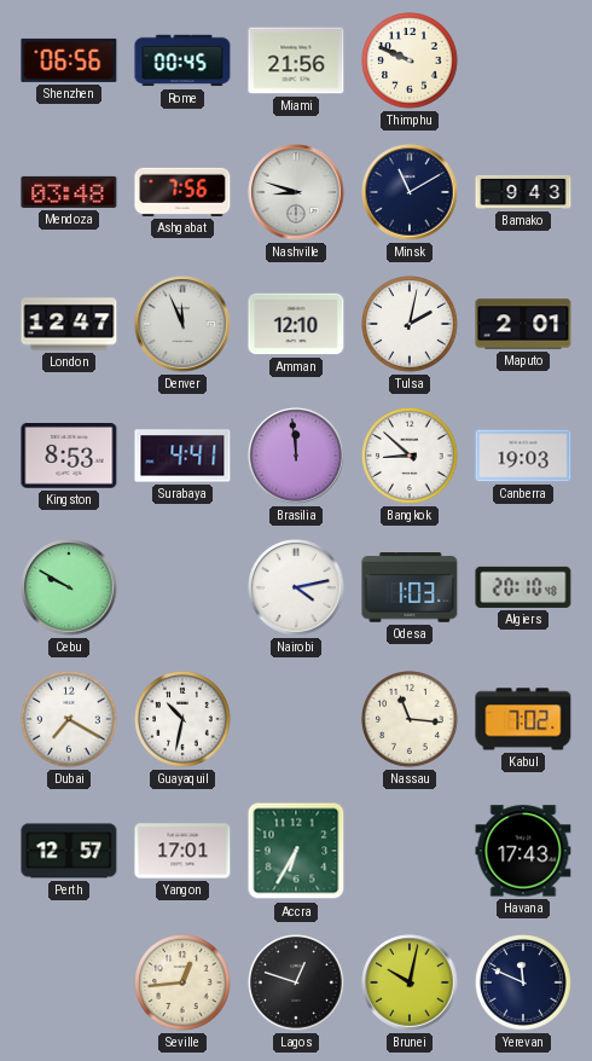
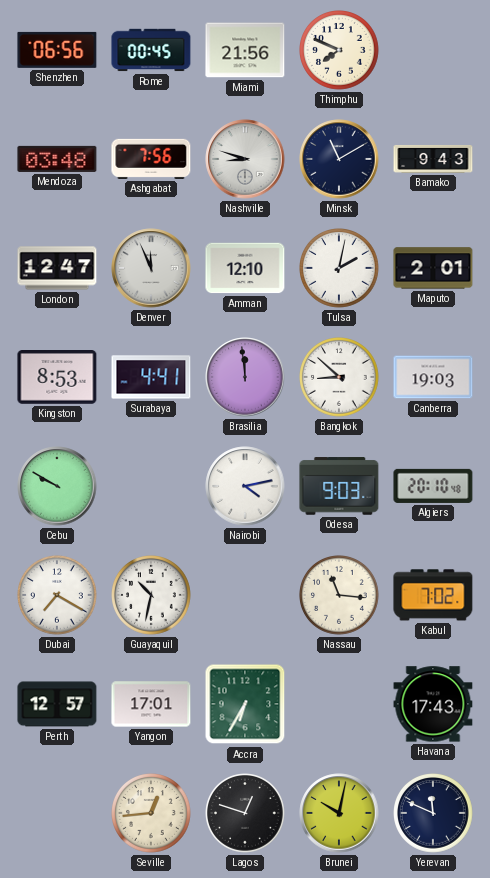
Thimphu: 9:49 -> 7:49 (340, 51)
Odesa: 1:03 -> 9:03 (339, 486)
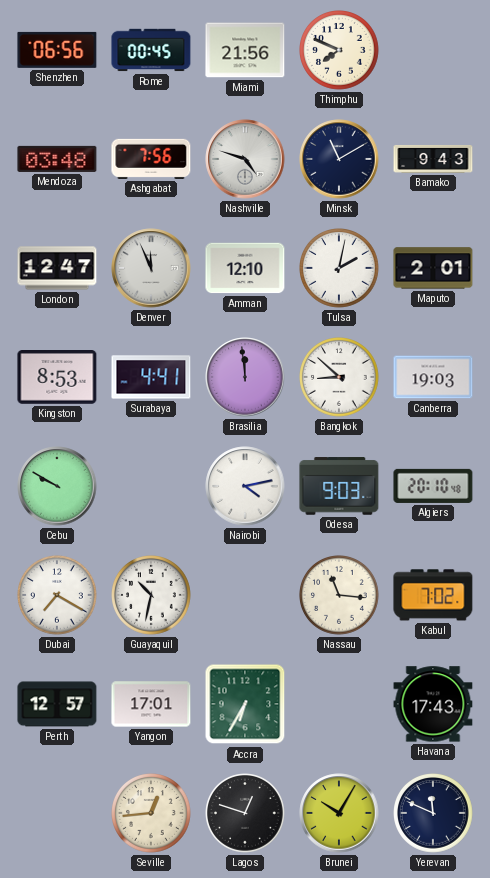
Nashville: 8:48 -> 4:48 (245, 159)
Brunei: 10:02 -> 10:05 (339, 813)
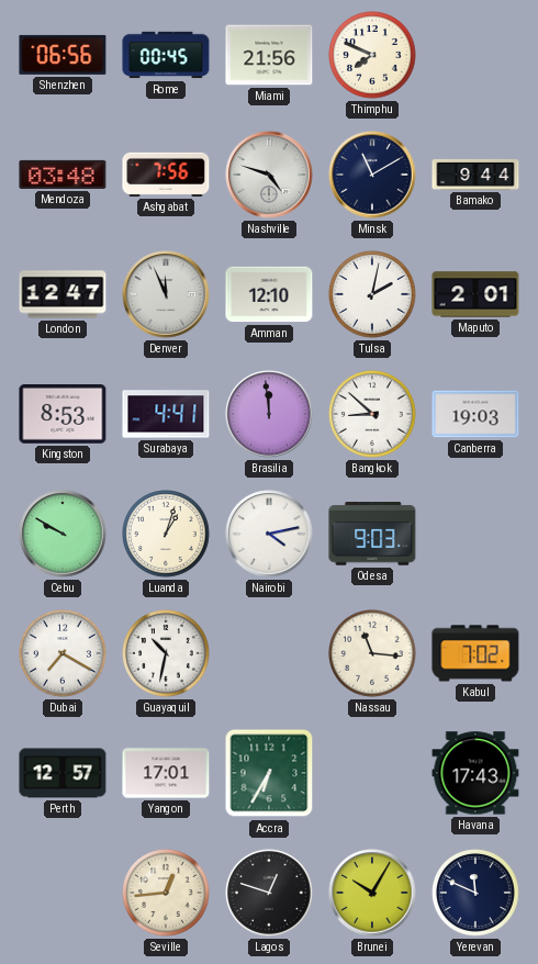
Bamako: 9:43 -> 9:44 (475, 175)
Luanda: none -> 1:03 (167, 535)
Algiers: 20:10 -> none (433, 486)
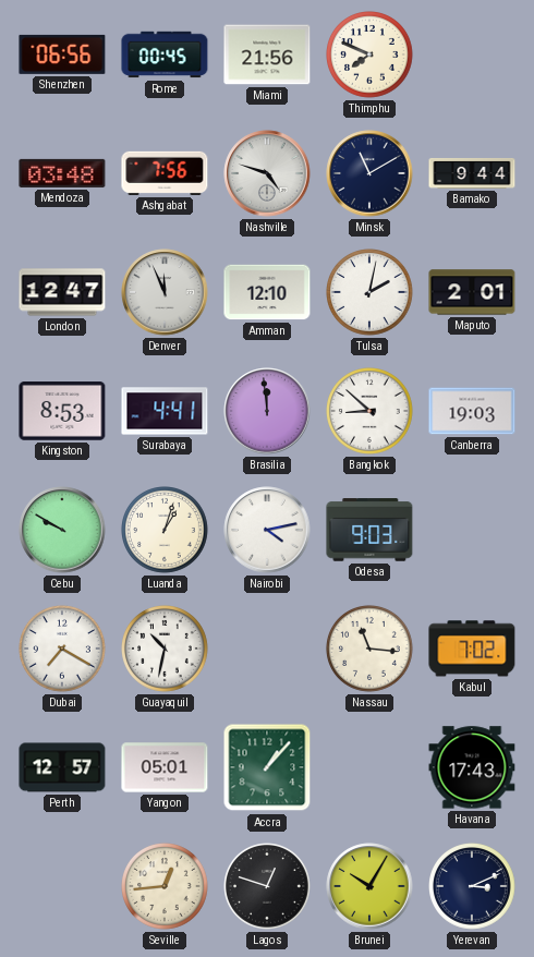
Yangon: 17:01 -> 05:01 (165, 767)
Accra: 6:35 -> 1:07 (267, 767)
Yerevan: 11:49 -> 3:11 (473, 887)
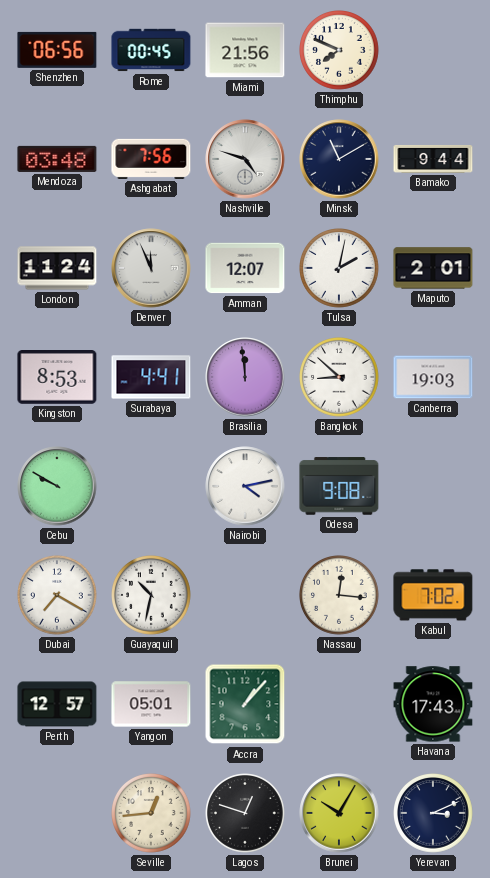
London: 12:47 -> 11:24 (57, 268)
Amman: 12:10 -> 12:07 (245, 268)
Luanda: 1:03 -> none (166, 531)
Odesa: 9:03 -> 9:08 (339, 486)
Nassau: 11:16 -> 12:16 (340, 596)
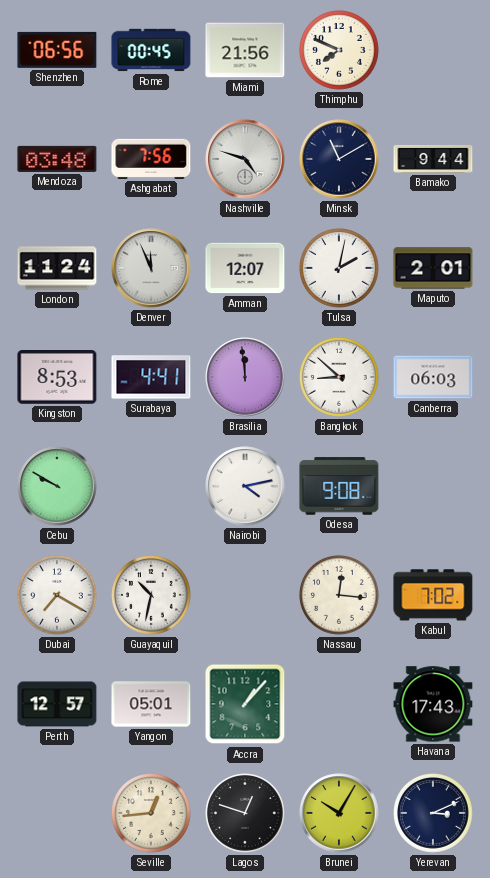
Canberra: 19:03 -> 06:03 (433, 377)
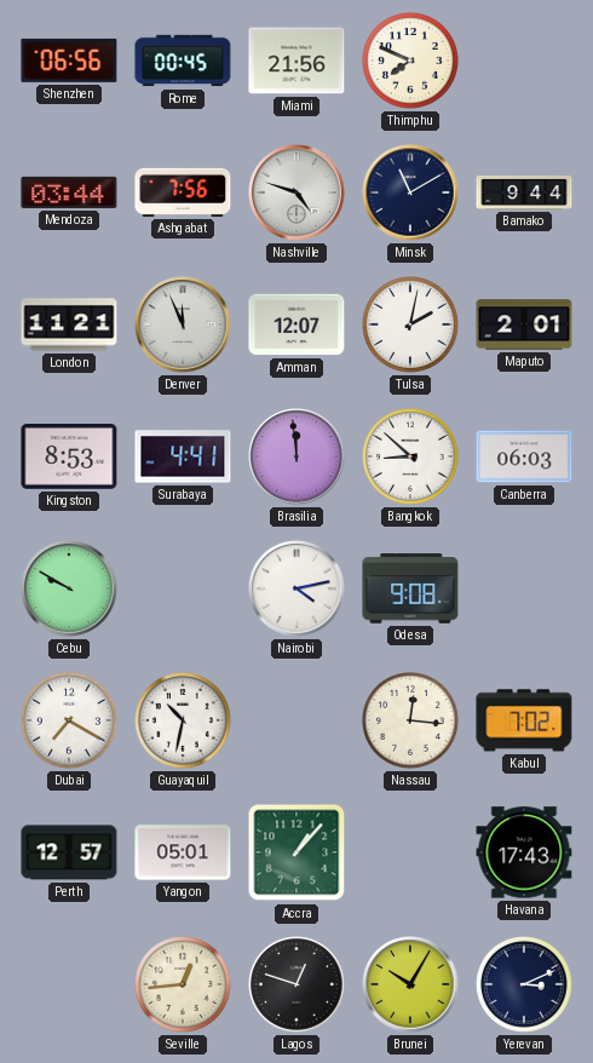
Mendoza: 03:48 -> 03:44 (69, 193)
London: 11:24 -> 11:21 (69, 324)
